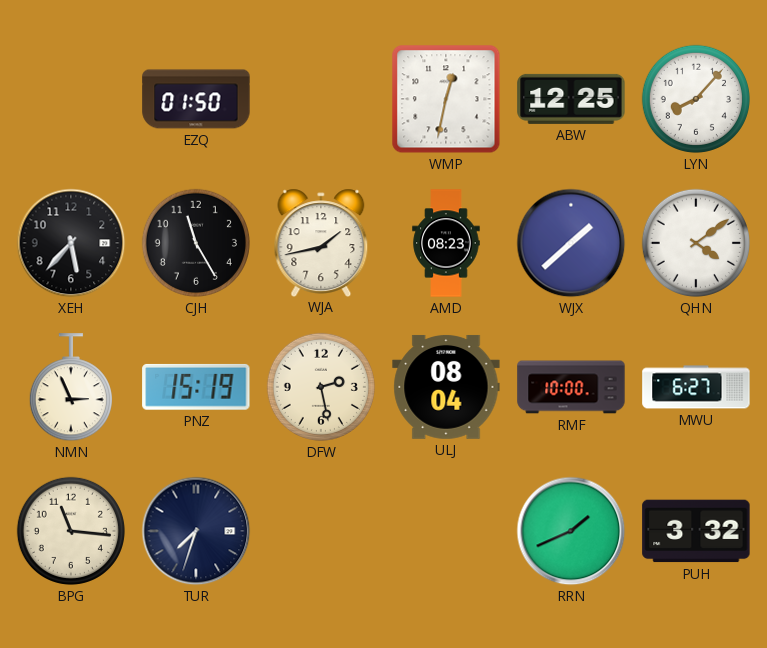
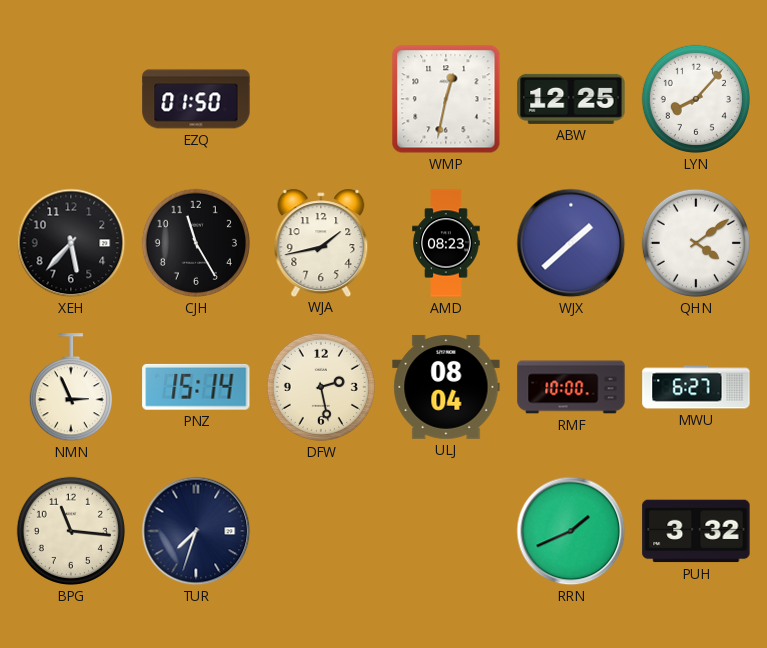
PNZ: 15:19 -> 15:14 (196, 387)
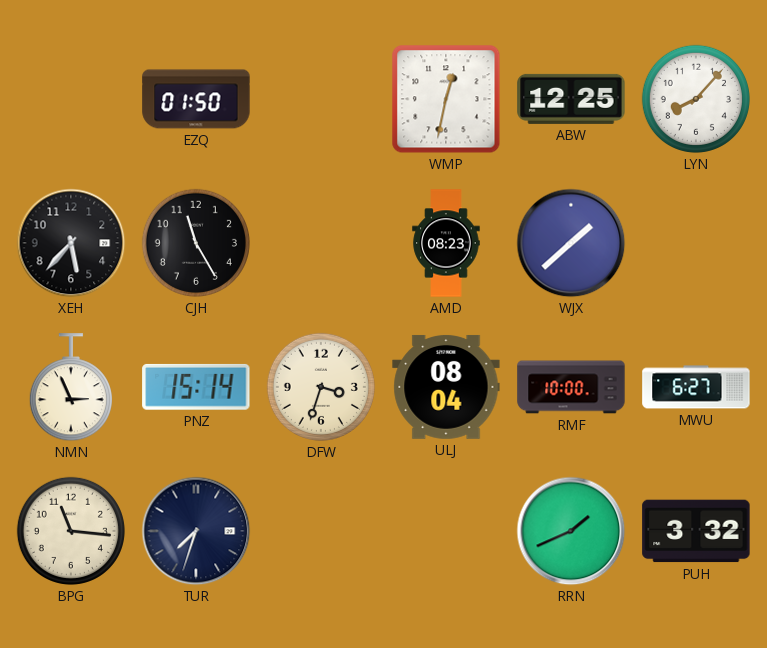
WJA: 1:43 -> none (321, 242)
QHN: 4:09 -> none (696, 243)
DFW: 2:28 -> 3:33 (321, 387)
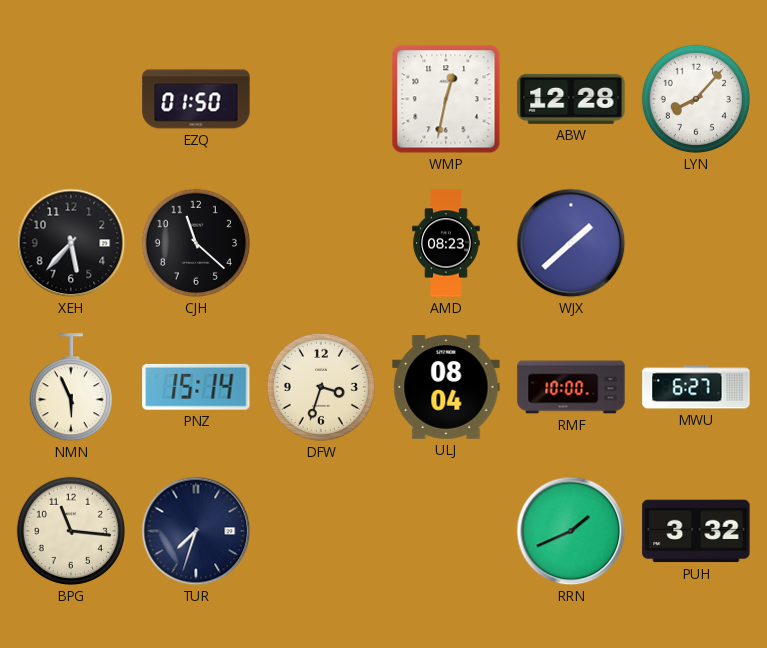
ABW: 12:25 -> 12:28 (571, 99)
CJH: 11:25 -> 11:22 (196, 243)
NMN: 2:56 -> 5:56 (71, 388)
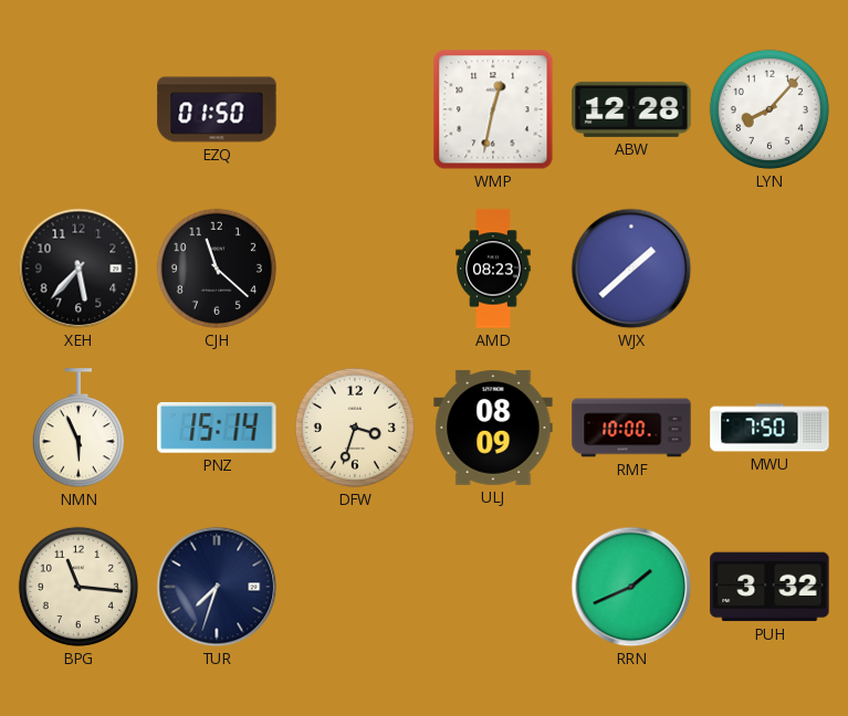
ULJ: 08:04 -> 08:09 (493, 428)
MWU: 6:27 -> 7:50 (770, 428)
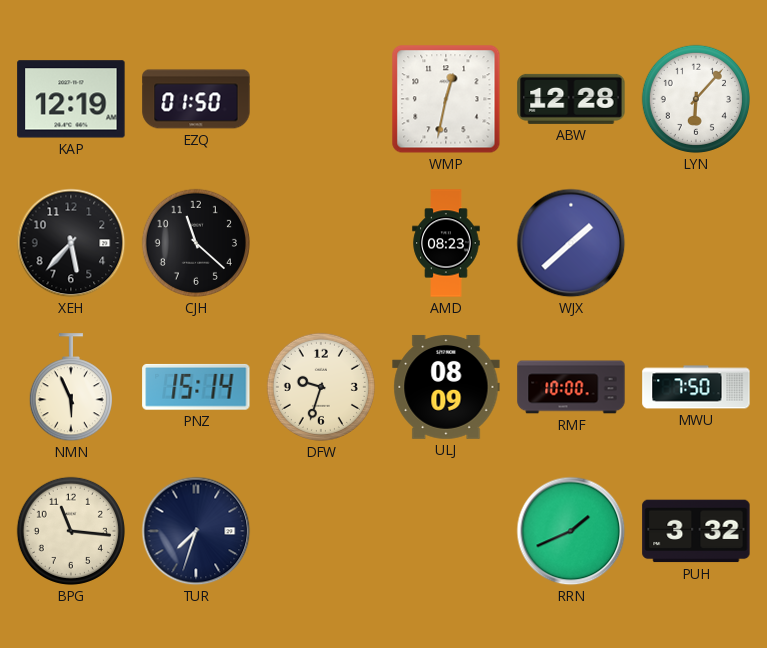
KAP: none -> 12:19 (71, 99)
LYN: 8:07 -> 6:07 (696, 99)
DFW: 3:33 -> 9:33 (321, 387)
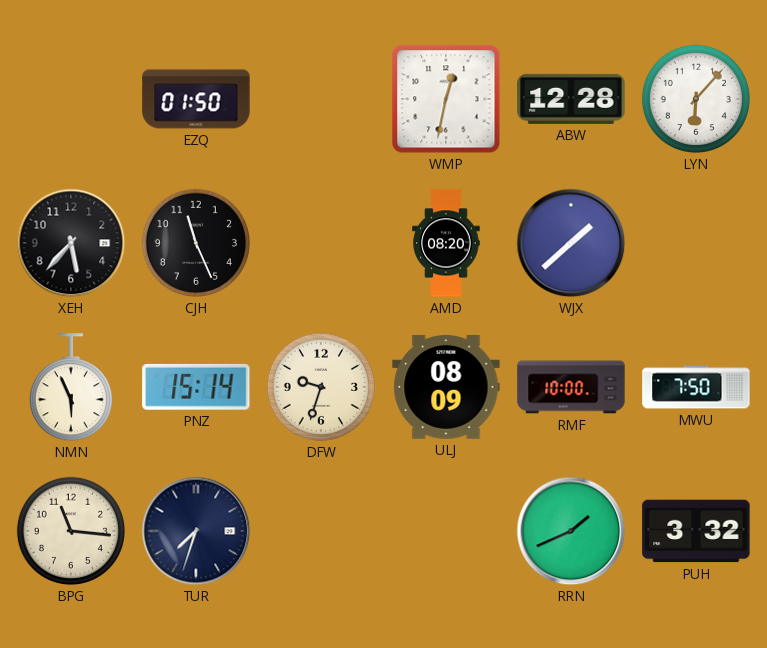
KAP: 12:19 -> none (71, 99)
CJH: 11:22 -> 11:26 (196, 243)
AMD: 08:23 -> 08:20 (446, 243)
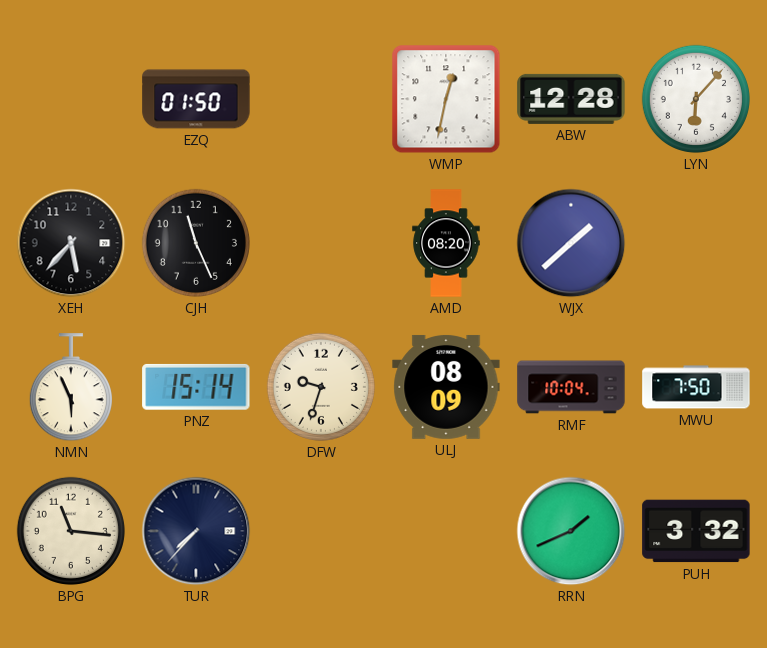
RMF: 10:00 -> 10:04 (571, 387)
TUR: 7:33 -> 7:37 (196, 531)
